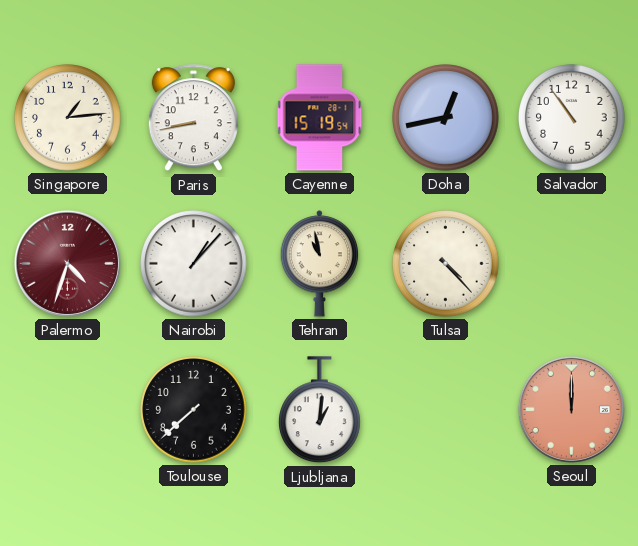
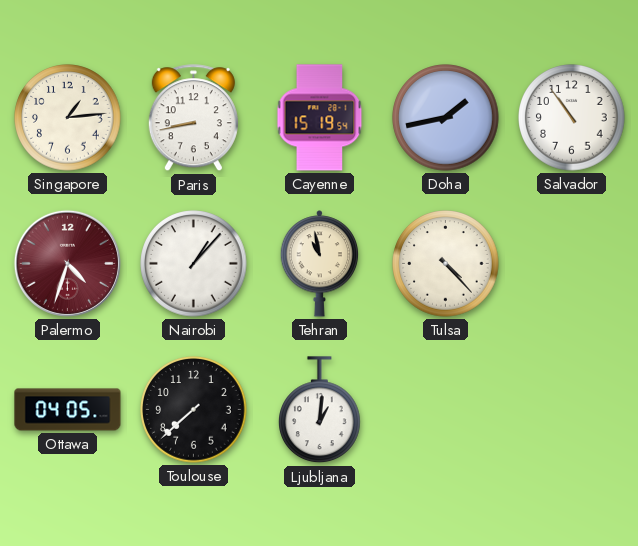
Doha: 12:43 -> 1:43 (446, 118)
Ottawa: none -> 04:05 (68, 410)
Seoul: 12:00 -> none (571, 409)
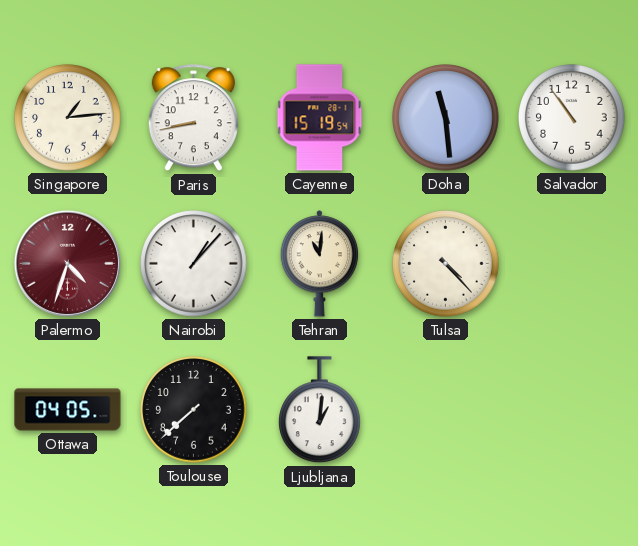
Doha: 1:43 -> 11:29 (446, 118)
Tehran: 10:58 -> 11:01 (320, 264)
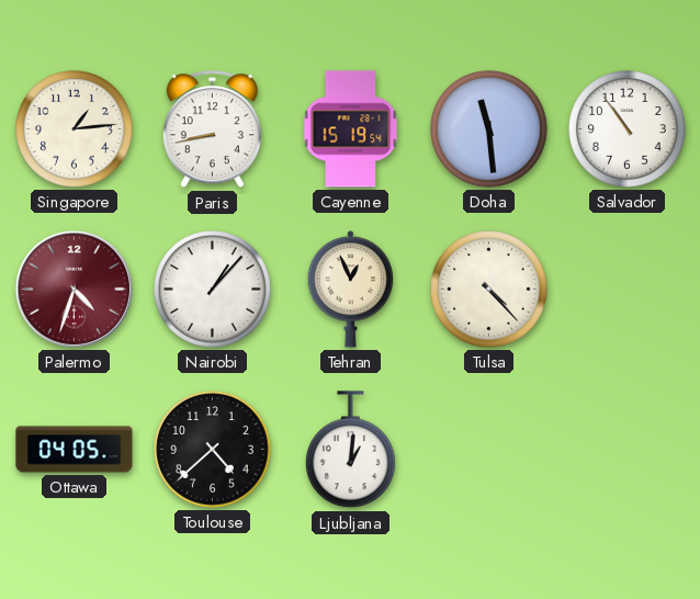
Tehran: 11:01 -> 12:56 (351, 290)
Toulouse: 7:38 -> 4:38 (213, 450)
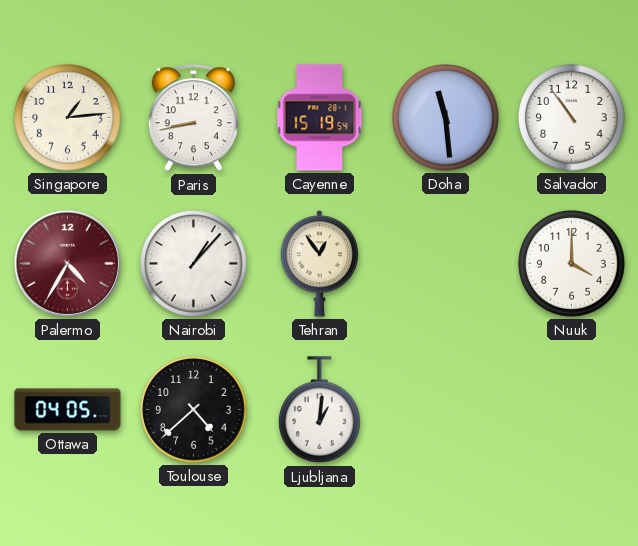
Palermo: 4:33 -> 4:35 (67, 263)
Tehran: 12:56 -> 12:54 (320, 264)
Tulsa: 4:23 -> none (489, 290)
Nuuk: none -> 4:00 (572, 264)
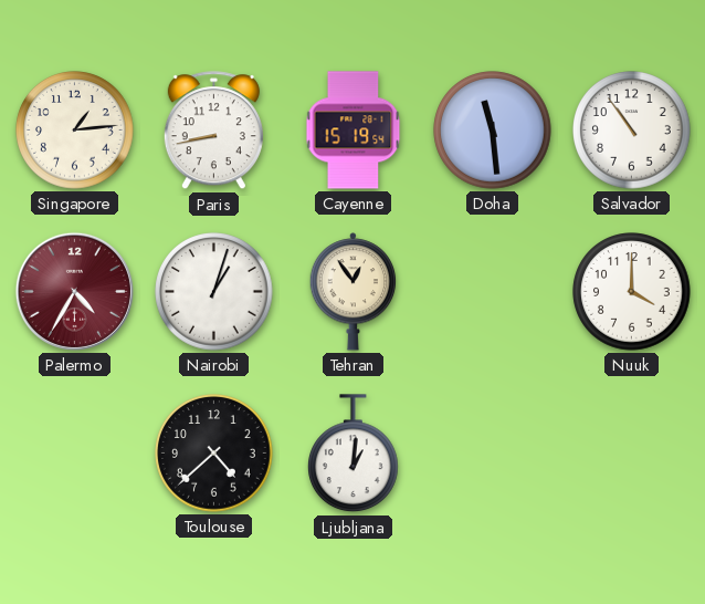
Nairobi: 1:07 -> 1:03 (214, 292)
Ottawa: 04:05 -> none (68, 410)
